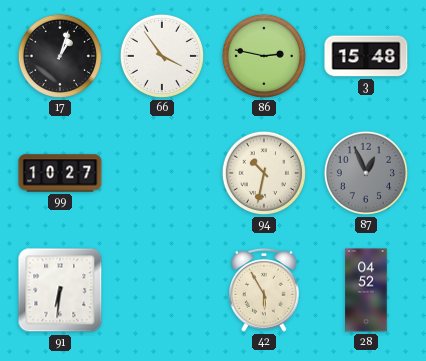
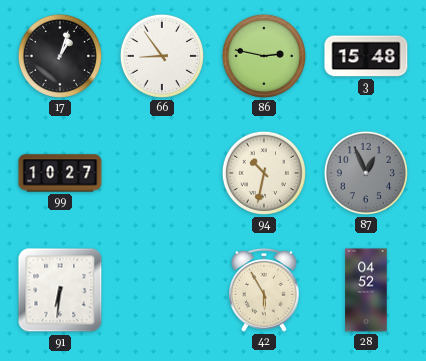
66: 3:54 -> 8:54 (162, 56)
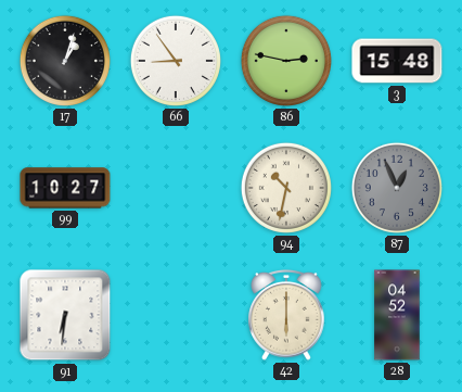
42: 5:55 -> 6:00 (286, 315)
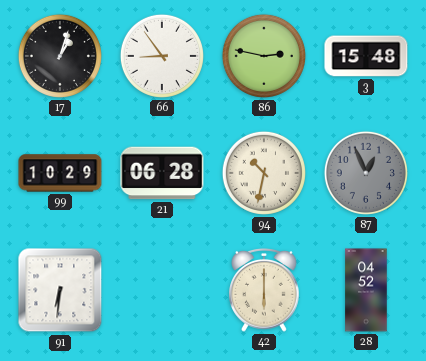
99: 10:27 -> 10:29 (60, 173)
21: none -> 06:28 (162, 173)
